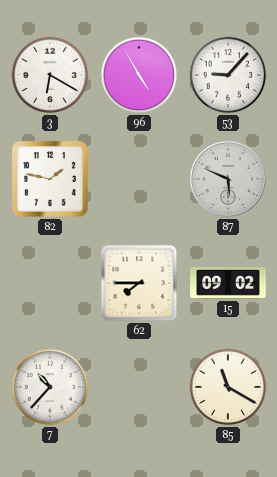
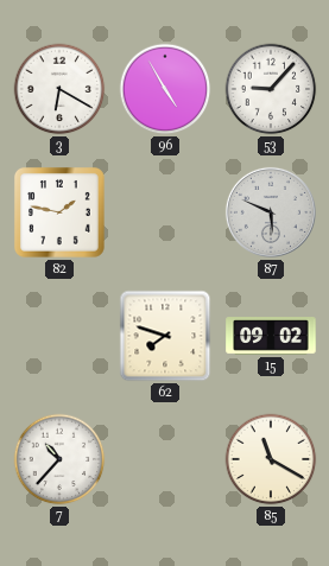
62: 7:45 -> 7:48 (165, 336)
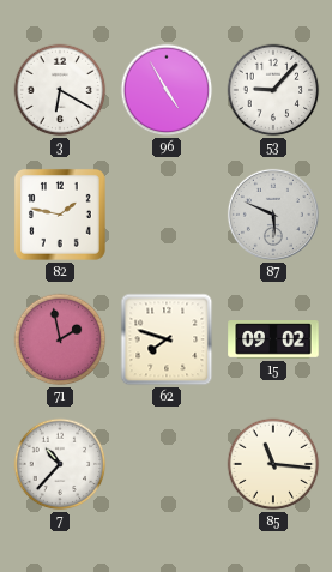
71: none -> 1:58 (60, 339)
85: 11:20 -> 11:16 (273, 464)
